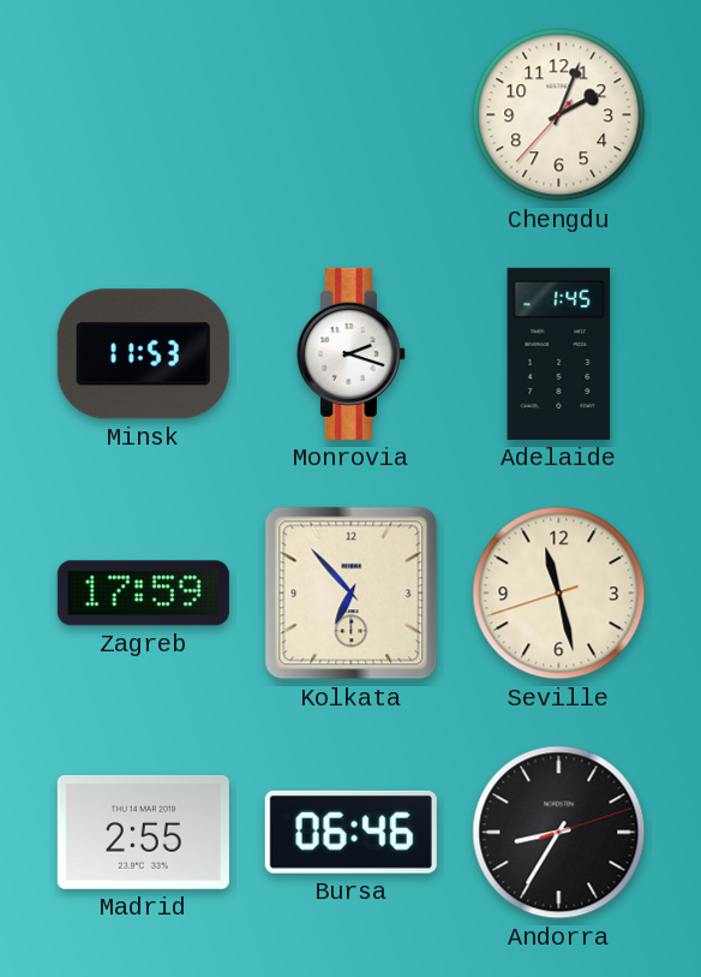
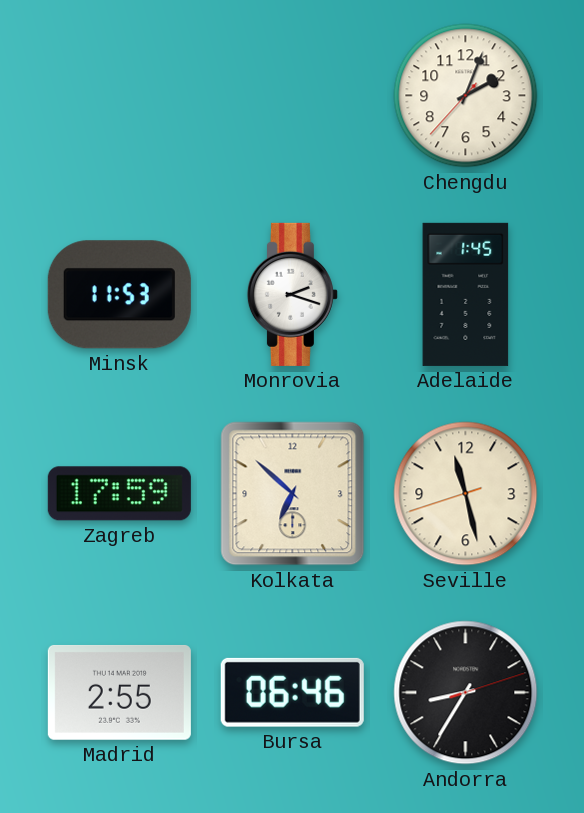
Kolkata: 6:53 -> 6:52 (293, 494)
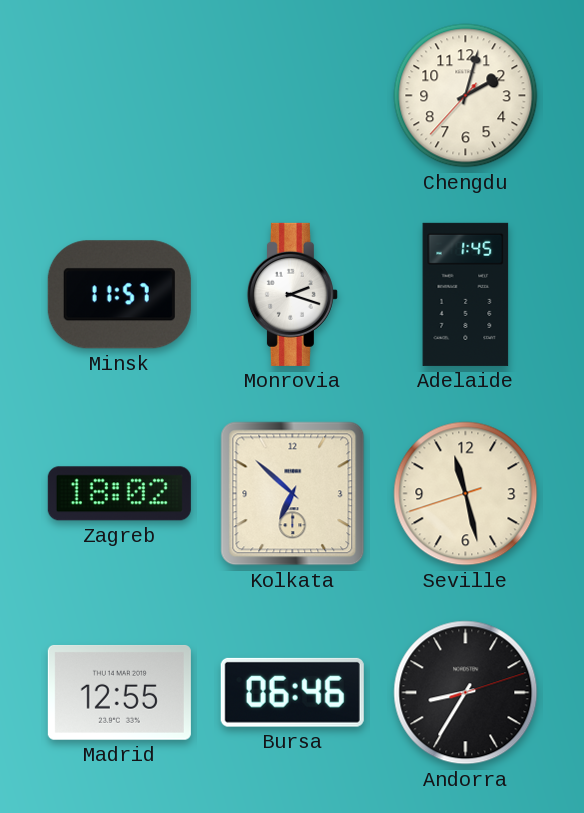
Chengdu: 2:03 -> 2:02 (466, 96)
Minsk: 11:53 -> 11:57 (119, 295)
Zagreb: 17:59 -> 18:02 (119, 494)
Madrid: 2:55 -> 12:55 (119, 692)
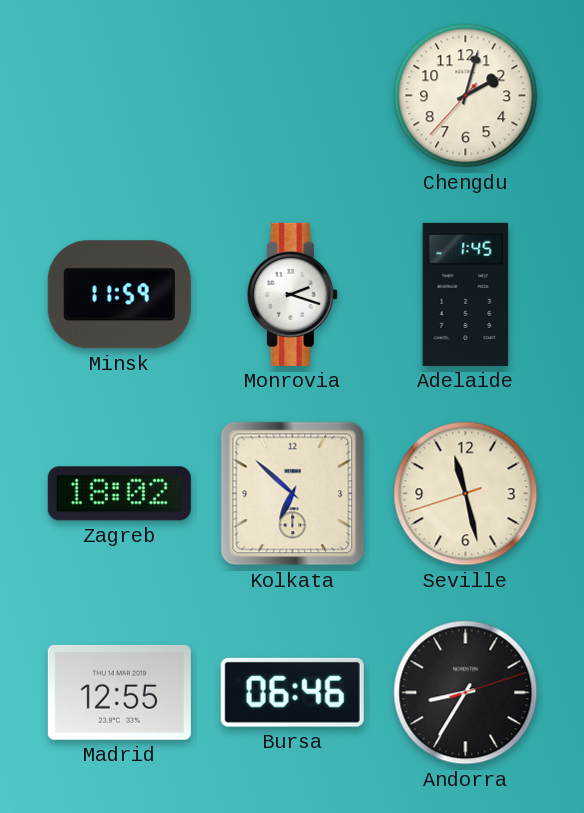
Minsk: 11:57 -> 11:59 (119, 295)
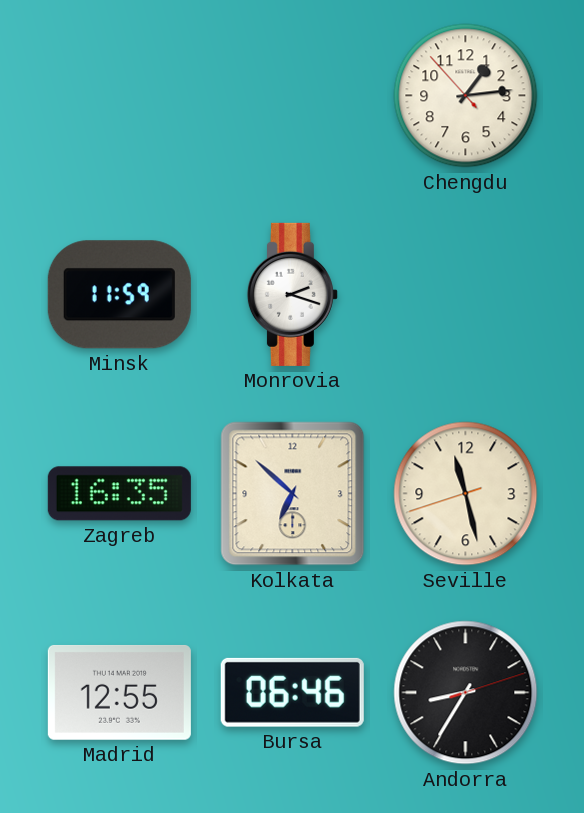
Chengdu: 2:02 -> 1:13 (466, 96)
Adelaide: 1:45 -> none (466, 294)
Zagreb: 18:02 -> 16:35 (119, 494)
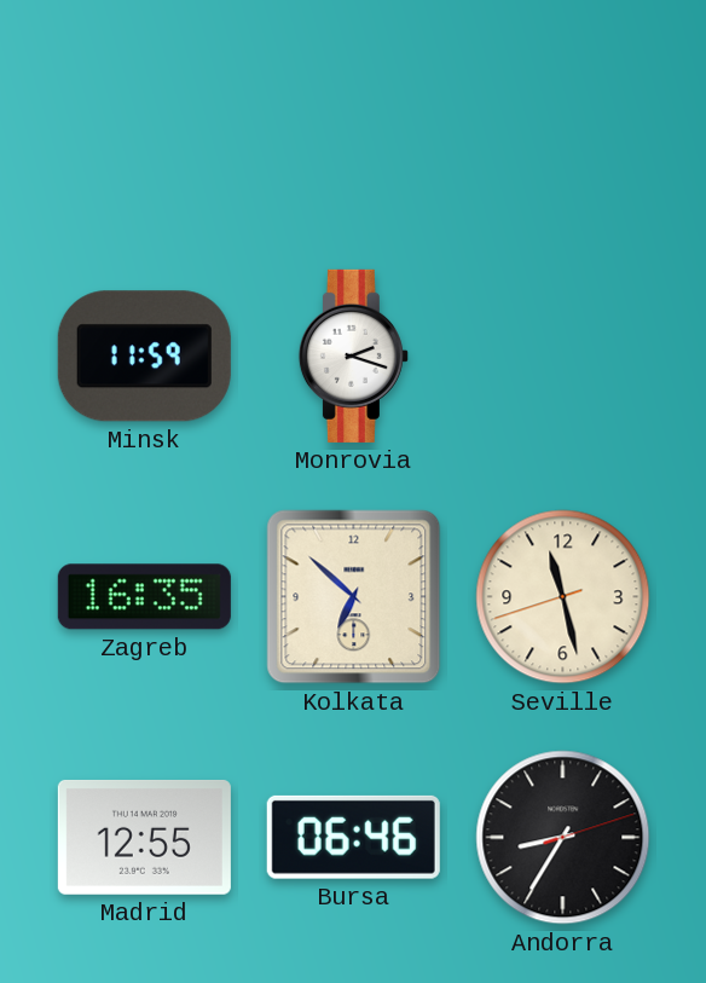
Chengdu: 1:13 -> none (466, 96)
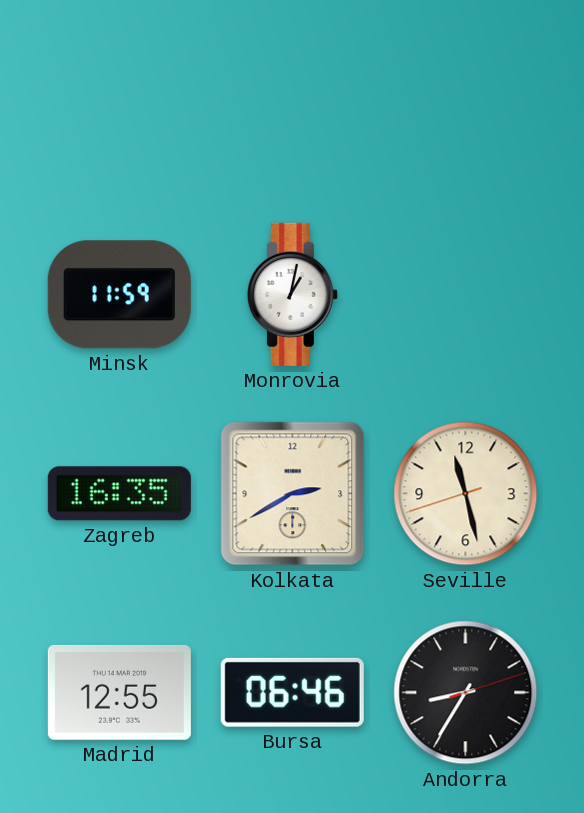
Monrovia: 2:18 -> 1:02 (292, 294)
Kolkata: 6:52 -> 2:40 (293, 494)
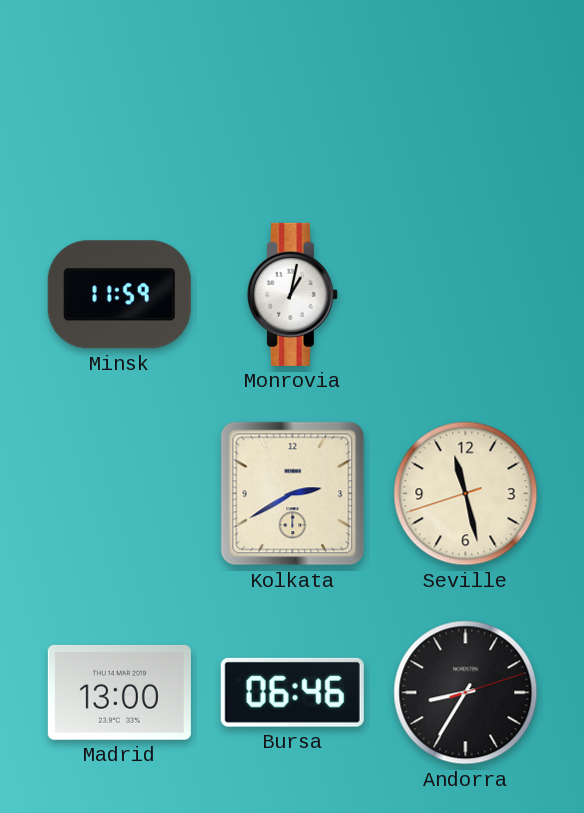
Zagreb: 16:35 -> none (119, 494)
Madrid: 12:55 -> 13:00 (119, 692)
